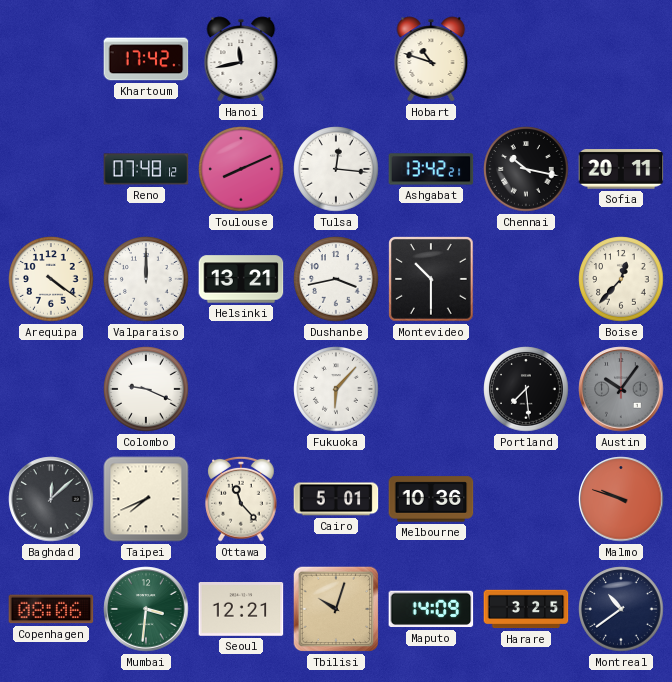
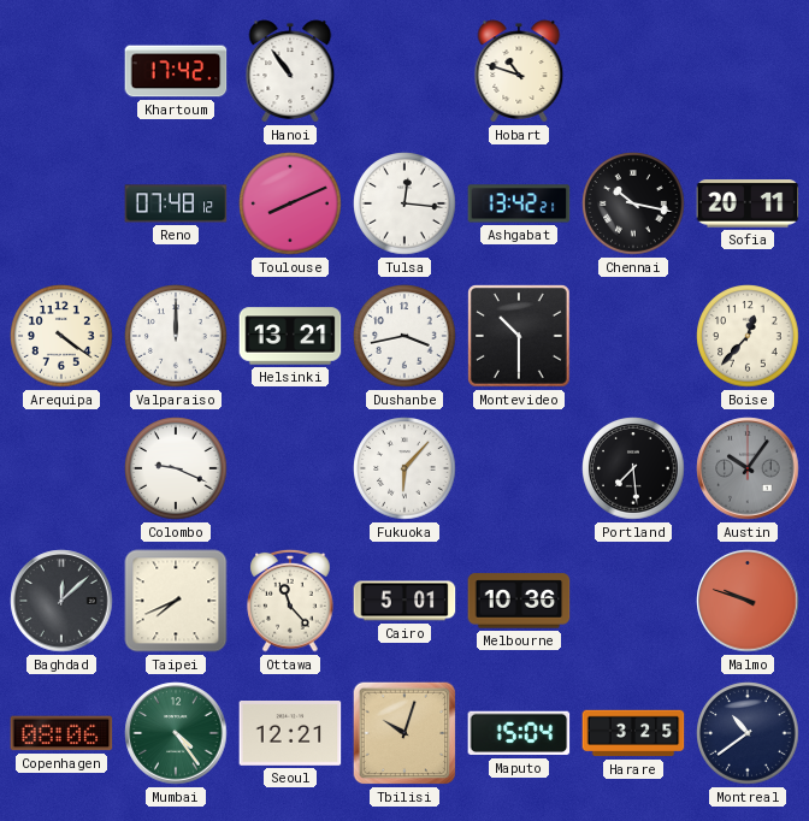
Hanoi: 11:43 -> 10:54 (290, 71)
Mumbai: 3:31 -> 4:24 (176, 733)
Maputo: 14:09 -> 15:04 (519, 733)
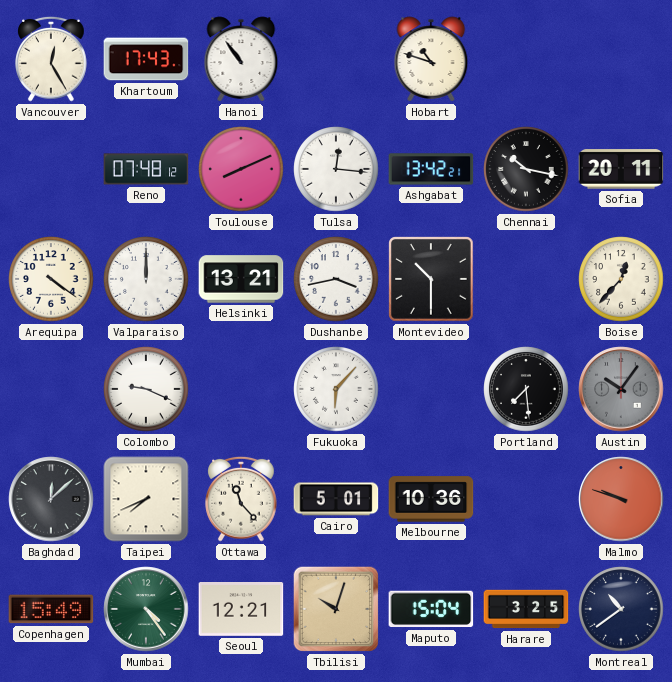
Vancouver: none -> 12:25 (51, 59)
Khartoum: 17:42 -> 17:43 (146, 59)
Copenhagen: 08:06 -> 15:49 (51, 609)
